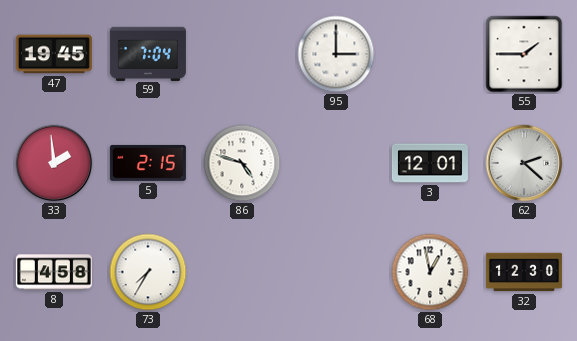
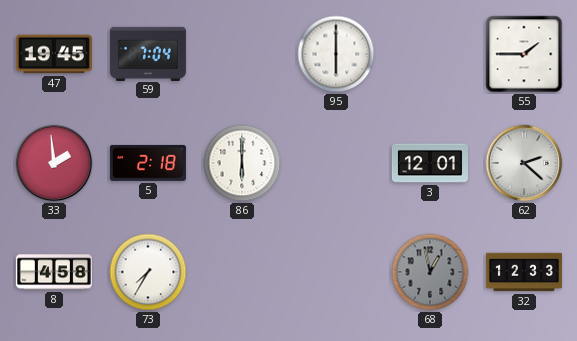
95: 3:00 -> 6:00 (336, 54)
5: 2:15 -> 2:18 (148, 163)
86: 4:48 -> 6:00 (242, 163)
68 dial: white -> grey (430, 272)
32: 12:30 -> 12:33 (524, 272)
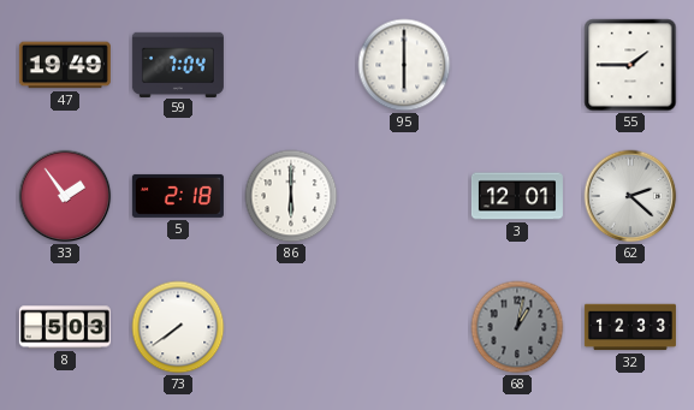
47: 19:45 -> 19:49 (65, 65)
33: 1:59 -> 1:54 (65, 196)
8: 4:58 -> 5:03 (65, 327)
73: 7:35 -> 7:39 (178, 327)
68: 12:58 -> 1:02 (517, 327)
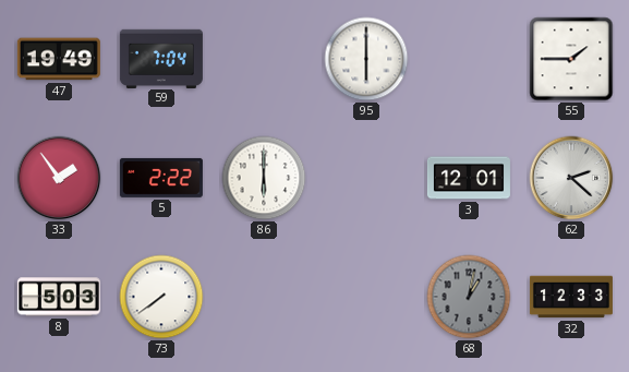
5: 2:18 -> 2:22 (161, 178)
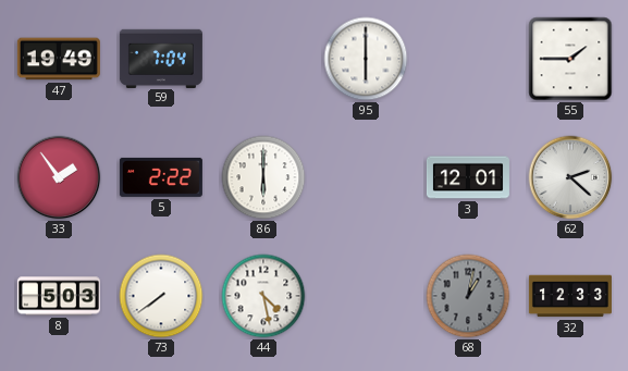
44: none -> 4:28 (263, 296)
